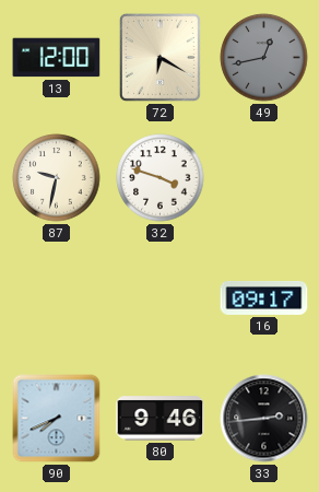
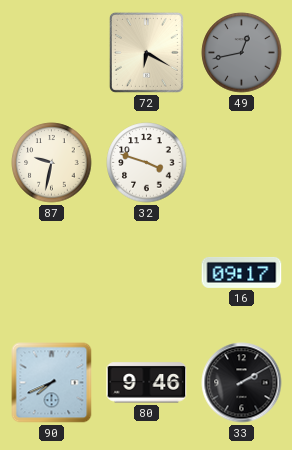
13: 12:00 -> none (57, 58)
33: 2:44 -> 2:10 (242, 383)
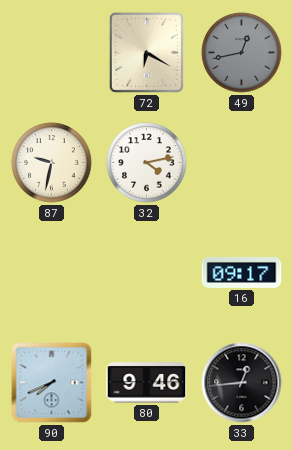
32: 3:48 -> 4:13 (147, 163)
33: 2:10 -> 12:44 (242, 383)
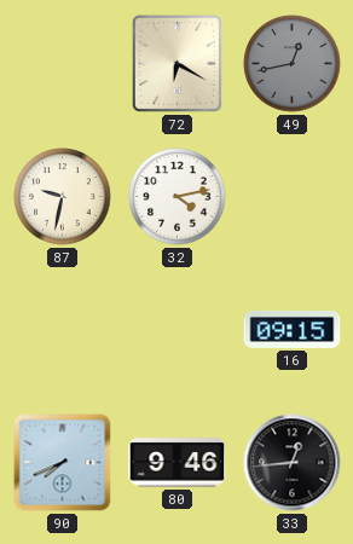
16: 09:17 -> 09:15 (293, 329)
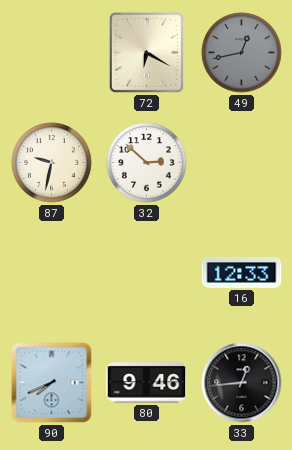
32: 4:13 -> 2:52 (147, 163)
16: 09:15 -> 12:33 (242, 272)
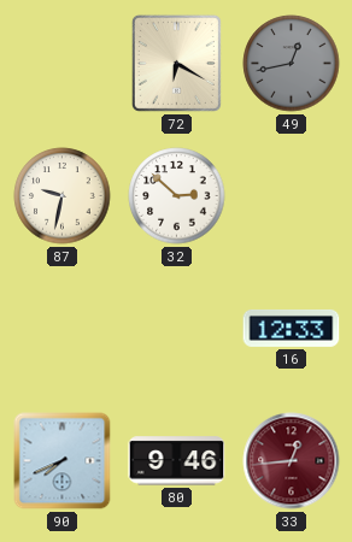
33 dial: black -> burgundy (292, 461)
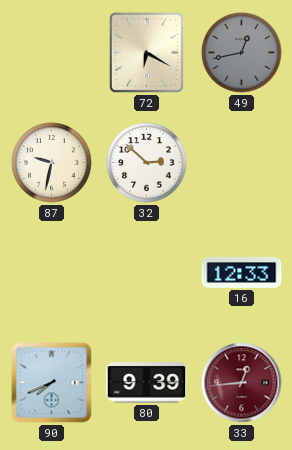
80: 9:46 -> 9:39 (147, 383)
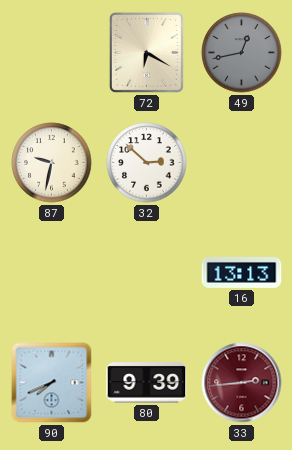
16: 12:33 -> 13:13 (242, 272)
33: 12:44 -> 2:44 (242, 383)
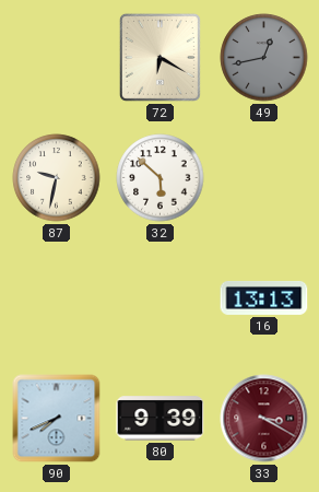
32: 2:52 -> 5:52 (161, 178)
33: 2:44 -> 3:20 (264, 419)
